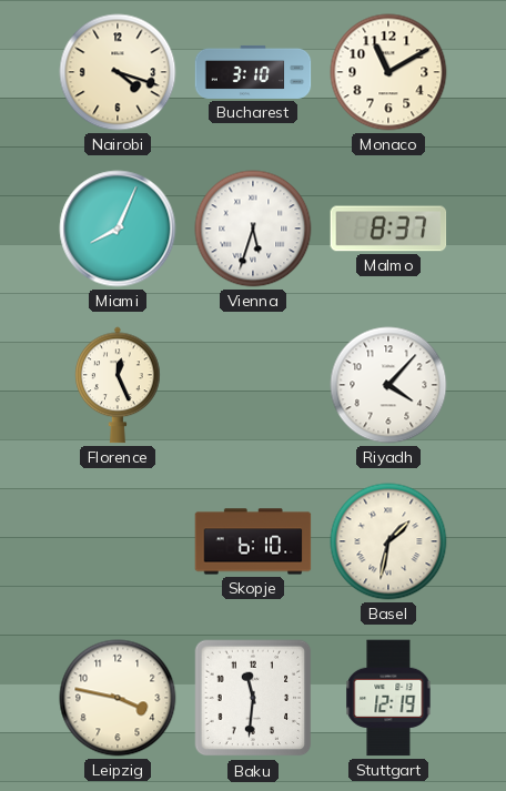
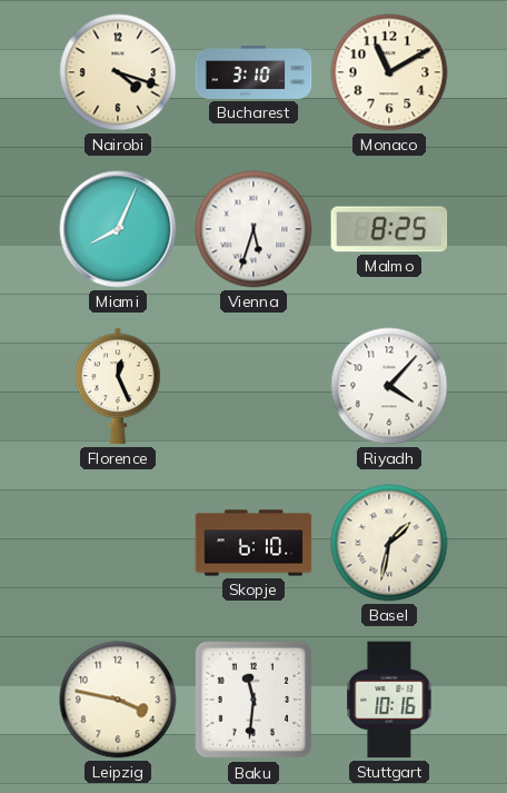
Malmo: 8:37 -> 8:25 (389, 229)
Stuttgart: 12:19 -> 10:16 (389, 700)
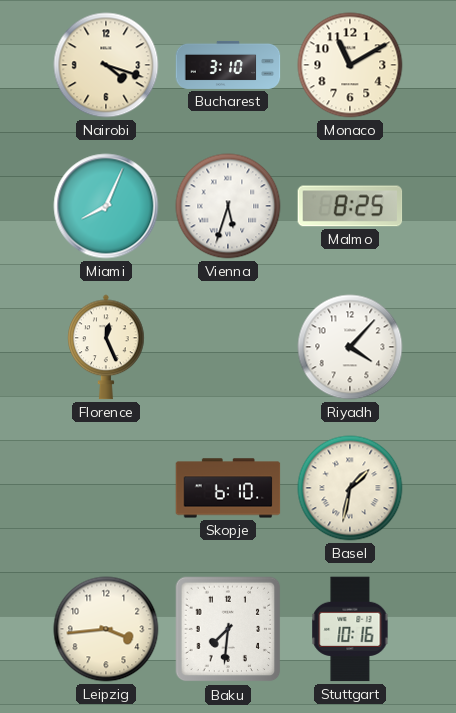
Leipzig: 3:47 -> 3:44 (106, 629)
Baku: 11:31 -> 7:31 (228, 629)
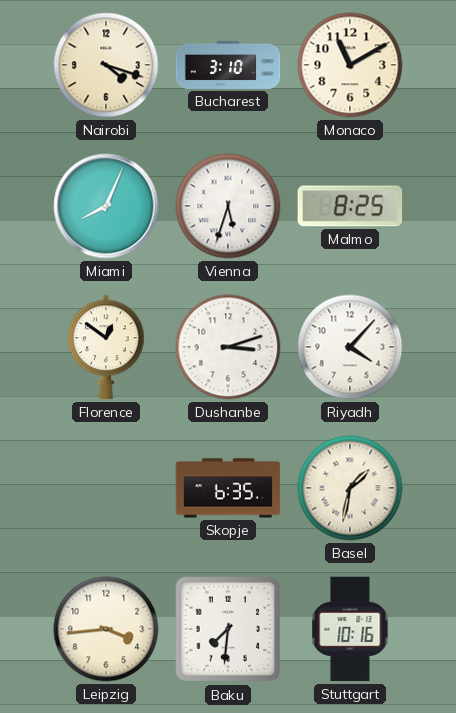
Florence: 12:26 -> 12:51 (106, 347)
Dushanbe: none -> 3:12 (228, 347)
Skopje: 6:10 -> 6:35 (228, 488)
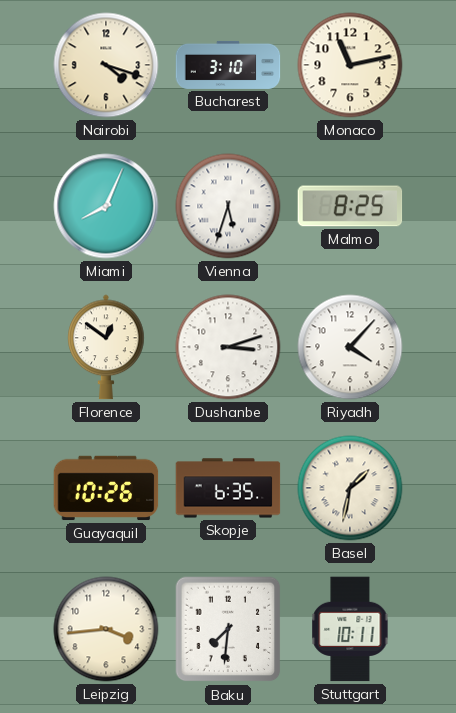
Monaco: 11:10 -> 11:13 (350, 65)
Guayaquil: none -> 10:26 (106, 488)
Stuttgart: 10:16 -> 10:11 (350, 629)
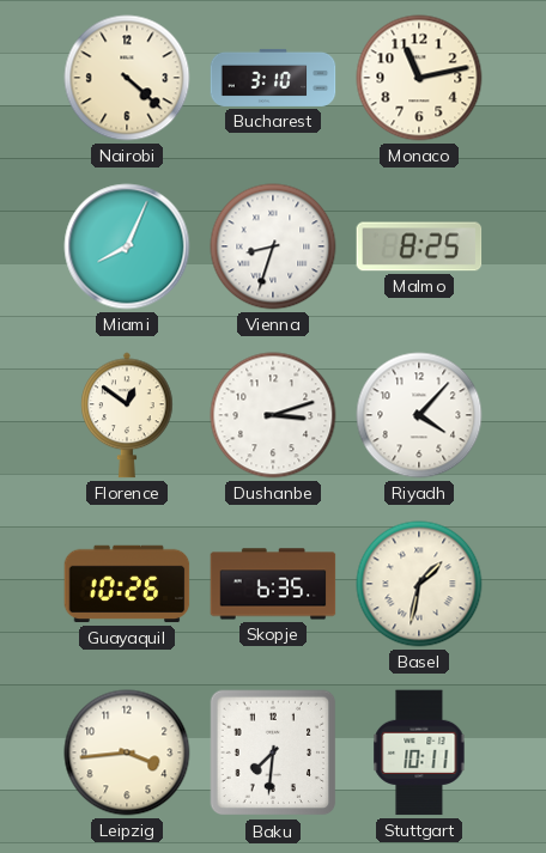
Nairobi: 4:18 -> 4:22 (127, 78)
Vienna: 5:33 -> 8:33 (273, 246)
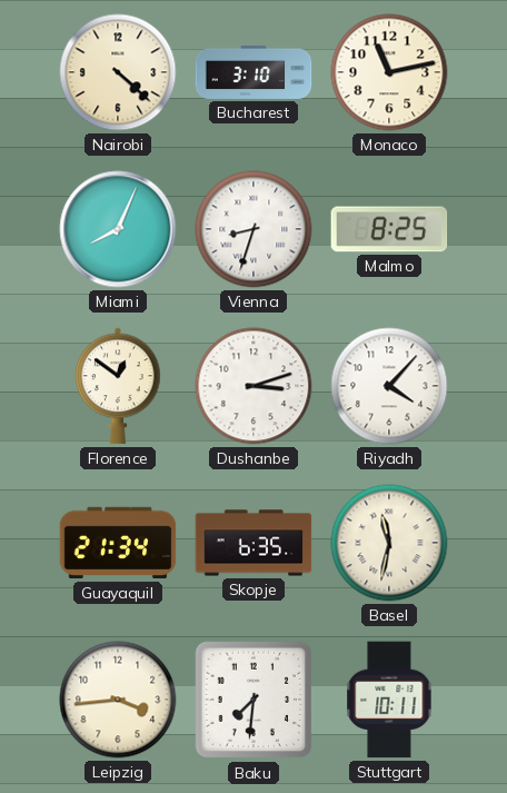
Guayaquil: 10:26 -> 21:34 (118, 543)
Basel: 1:32 -> 11:32 (389, 543)
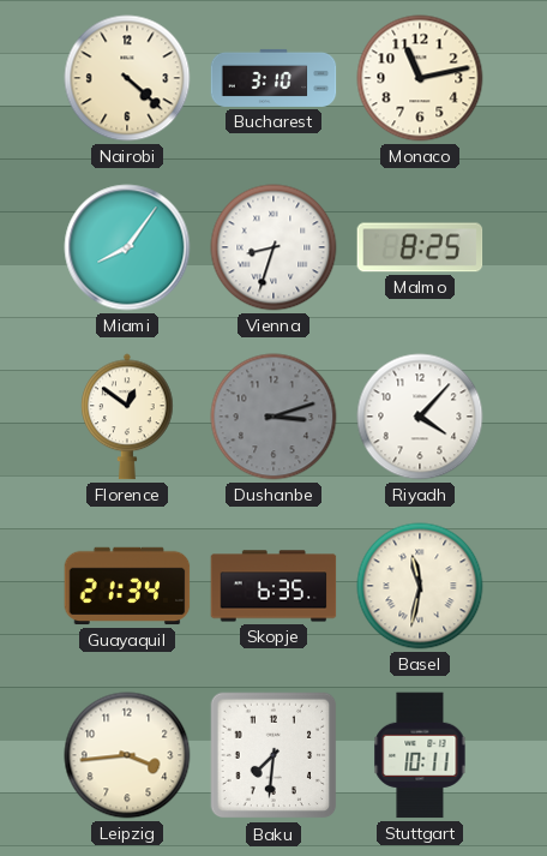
Miami: 8:04 -> 8:06 (127, 247)
Dushanbe dial: white -> grey (273, 417)
